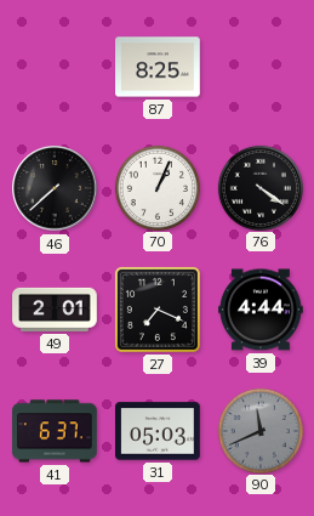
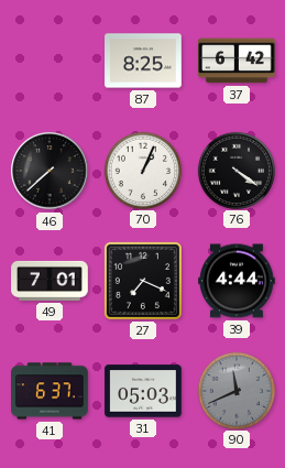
37: none -> 6:42 (238, 61)
49: 2:01 -> 7:01 (50, 281)
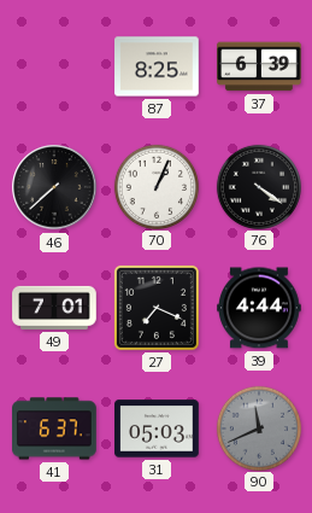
37: 6:42 -> 6:39 (260, 66)
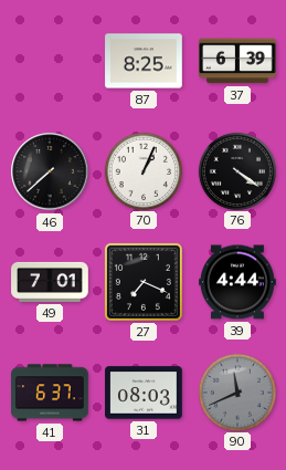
31: 05:03 -> 08:03 (144, 393)
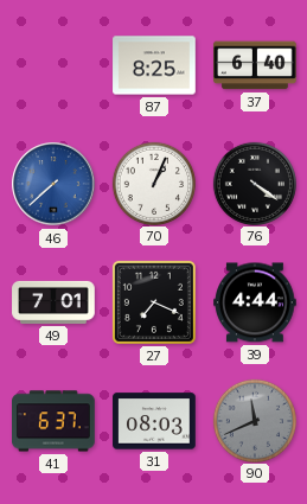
37: 6:39 -> 6:40 (256, 65)
46 dial: black -> blue (53, 184)
